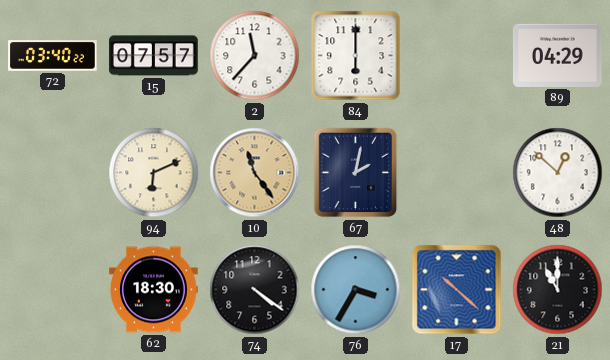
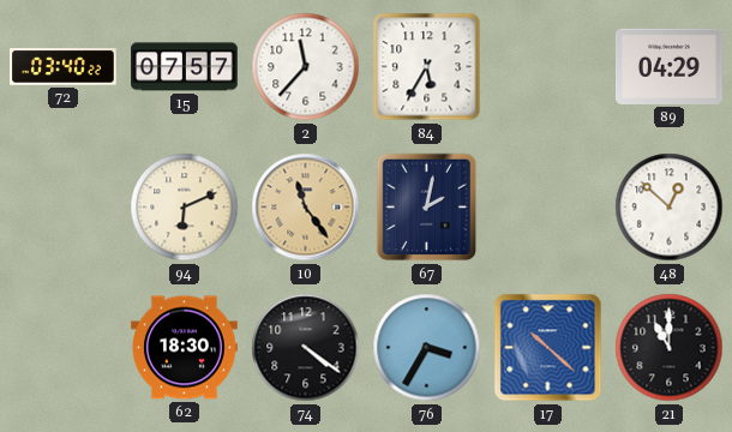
84: 6:00 -> 5:35 (427, 67)
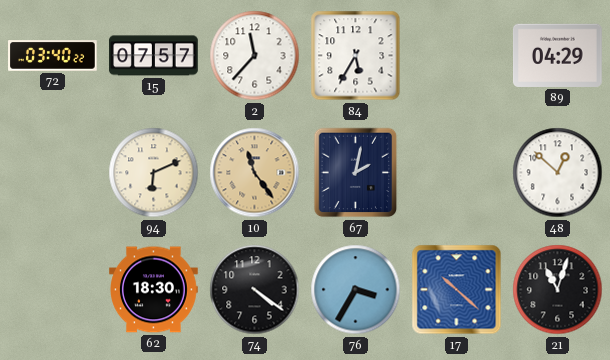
21: 11:00 -> 11:03 (558, 290)
